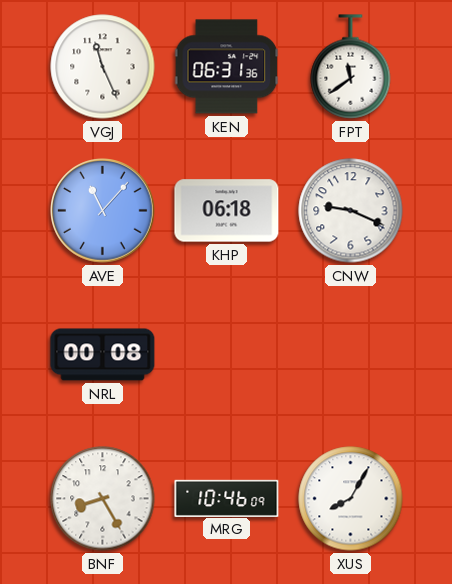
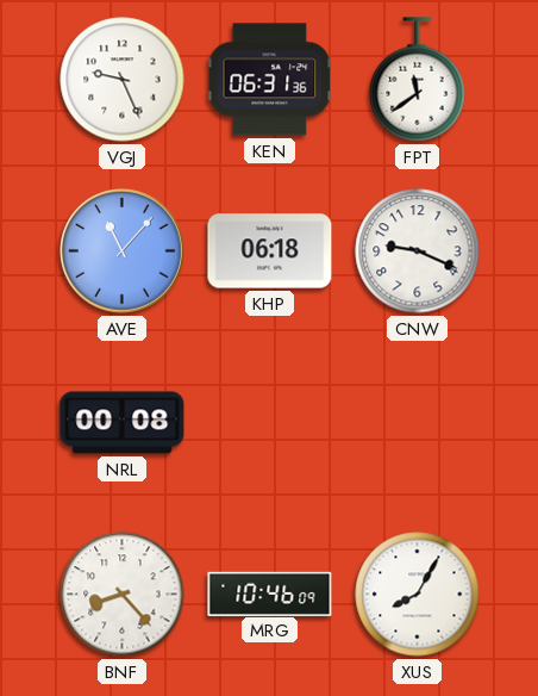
VGJ: 11:26 -> 9:26 (123, 80)
BNF: 8:25 -> 8:23 (123, 595)
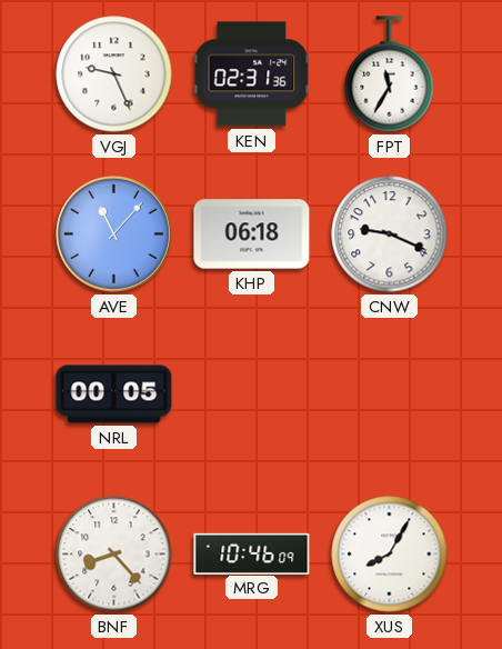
KEN: 06:31 -> 02:31 (252, 74)
FPT: 11:39 -> 11:35 (390, 74)
NRL: 00:08 -> 00:05 (114, 395)
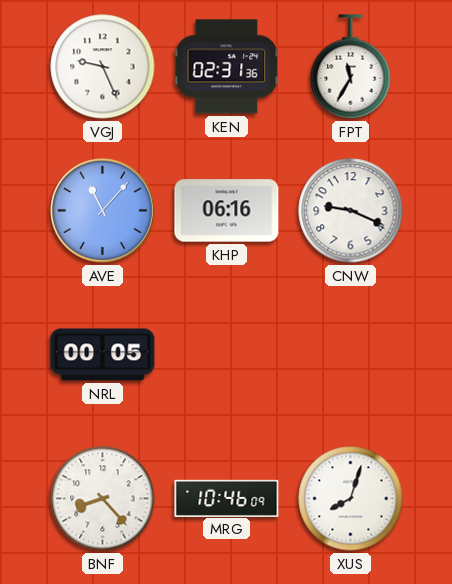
KHP: 06:18 -> 06:16 (227, 211)
XUS: 8:05 -> 8:03 (351, 499)
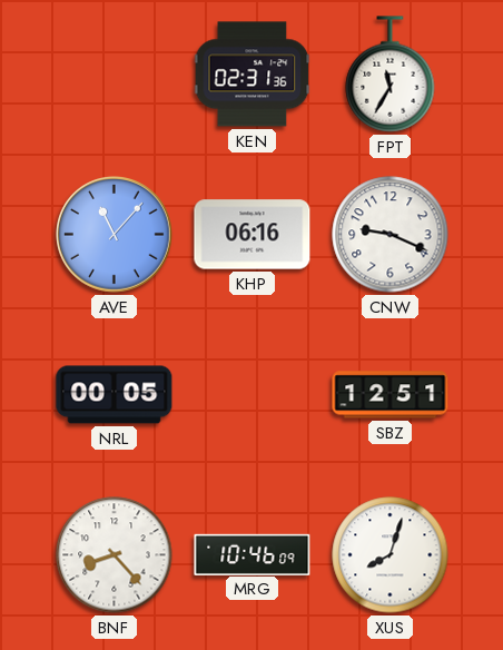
VGJ: 9:26 -> none (103, 67)
SBZ: none -> 12:51 (391, 395)
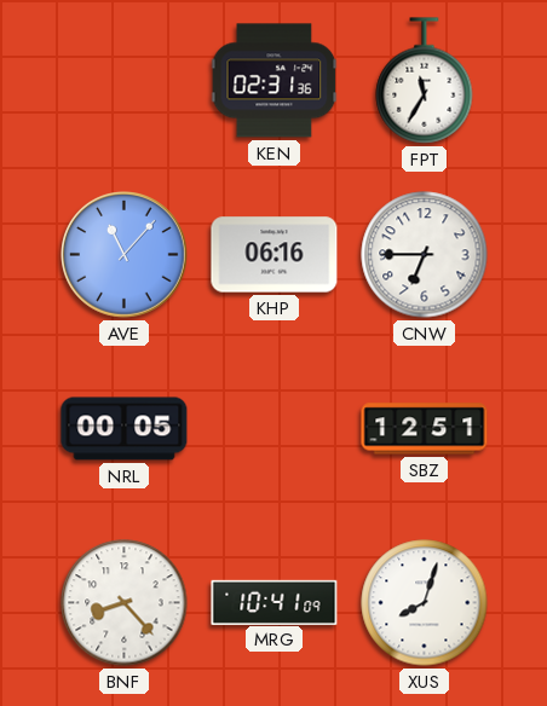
CNW: 9:19 -> 6:45 (425, 255)
MRG: 10:46 -> 10:41 (275, 602)
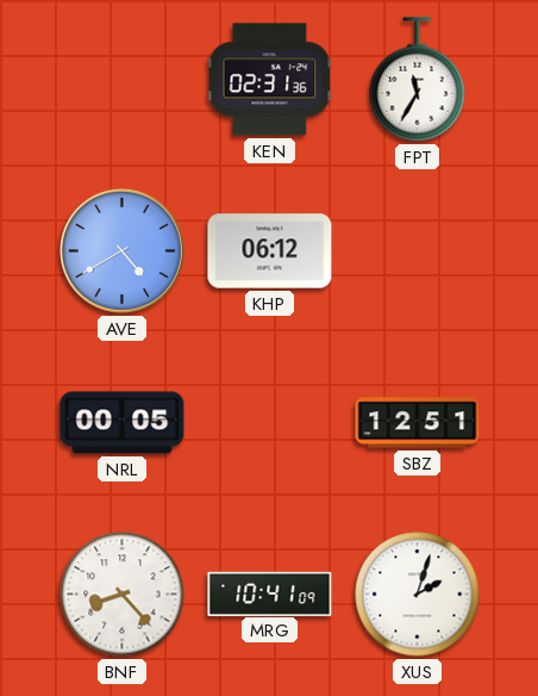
AVE: 11:07 -> 4:40 (123, 251)
KHP: 06:16 -> 06:12 (270, 251)
CNW: 6:45 -> none (425, 255)
XUS: 8:03 -> 2:03 (418, 595)
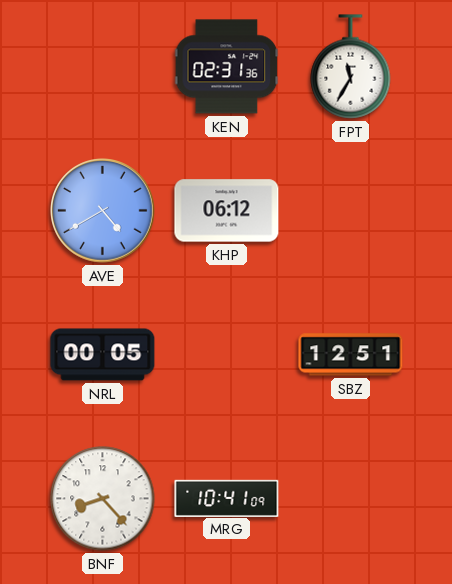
XUS: 2:03 -> none (418, 595)
